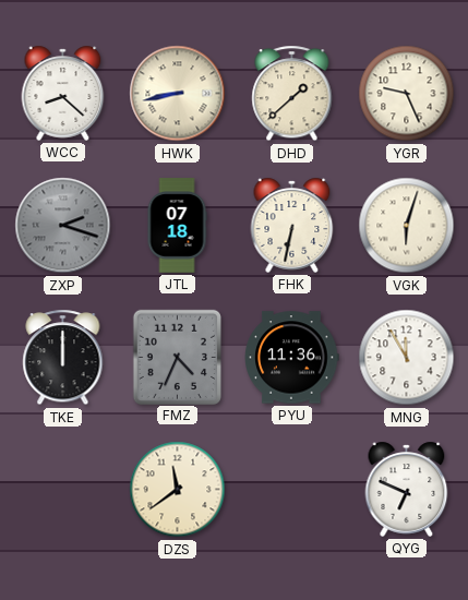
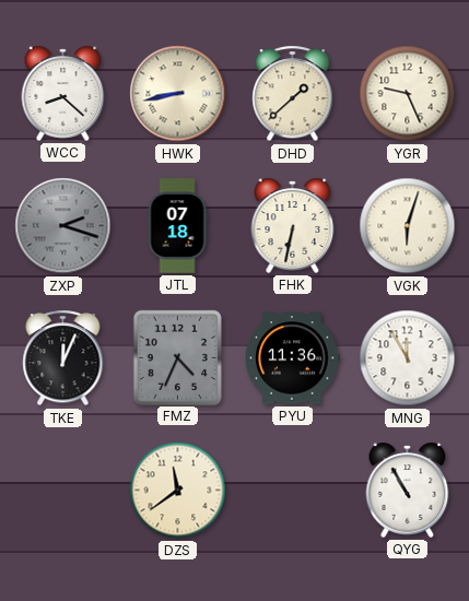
TKE: 12:00 -> 12:04 (63, 358)
QYG: 6:49 -> 10:55 (408, 490)
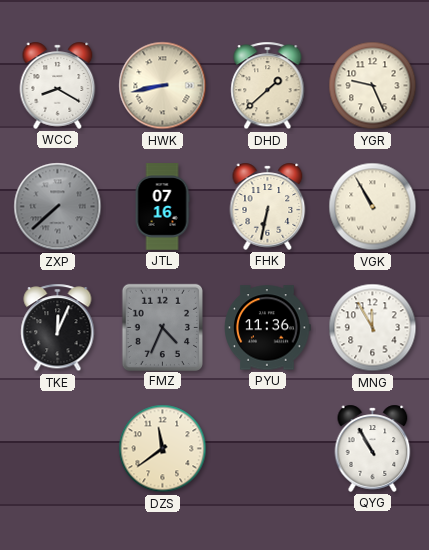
WCC: 8:22 -> 8:20 (58, 85)
ZXP: 2:18 -> 7:38 (58, 207)
JTL: 07:18 -> 07:16 (162, 207)
VGK: 6:03 -> 10:55 (373, 207)
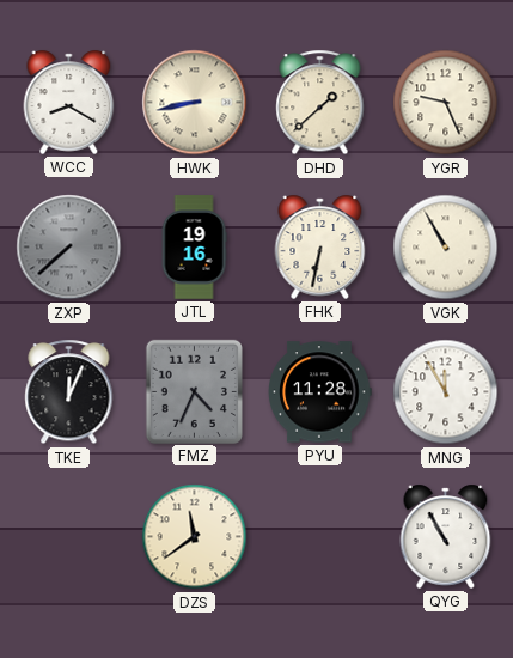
JTL: 07:16 -> 19:16 (194, 248)
PYU: 11:36 -> 11:28 (320, 392)
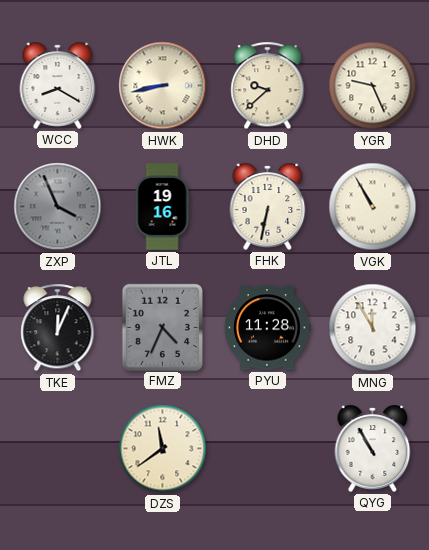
DHD: 1:38 -> 9:38 (268, 86)
ZXP: 7:38 -> 3:56 (58, 207)
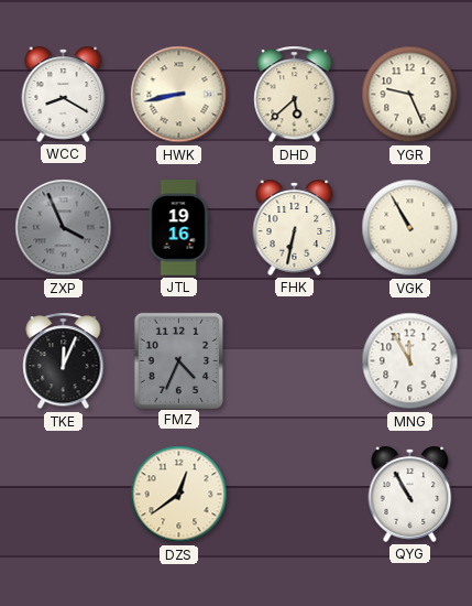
DHD: 9:38 -> 5:38 (295, 95)
PYU: 11:28 -> none (268, 328)
DZS: 11:39 -> 12:39 (179, 495)
